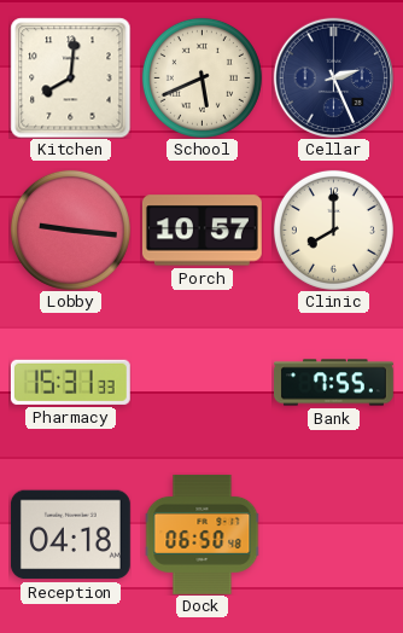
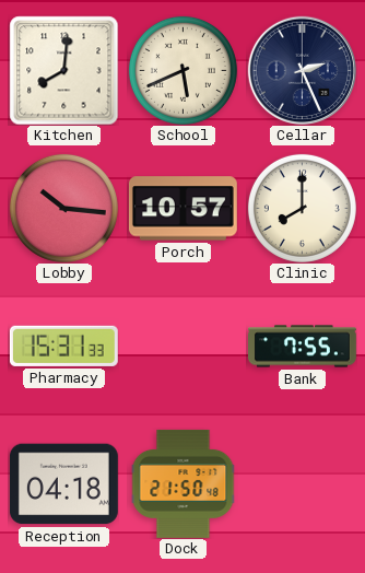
Lobby: 9:16 -> 10:16 (63, 208)
Dock: 06:50 -> 21:50 (184, 483)
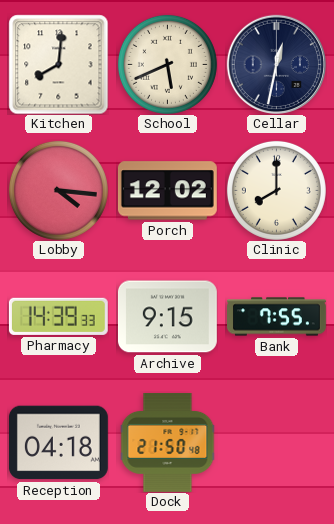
Cellar: 2:26 -> 12:32 (276, 64)
Lobby: 10:16 -> 4:16 (58, 190)
Porch: 10:57 -> 12:02 (167, 191)
Pharmacy: 15:31 -> 14:39 (58, 316)
Archive: none -> 9:15 (167, 317)
